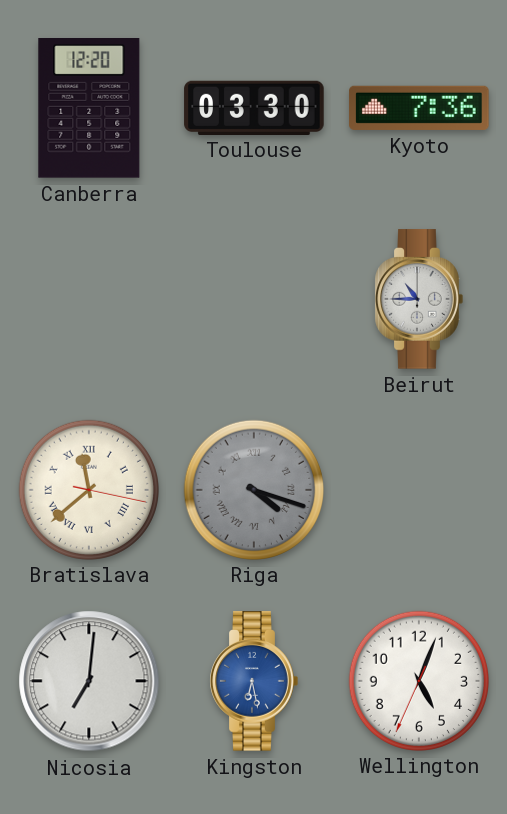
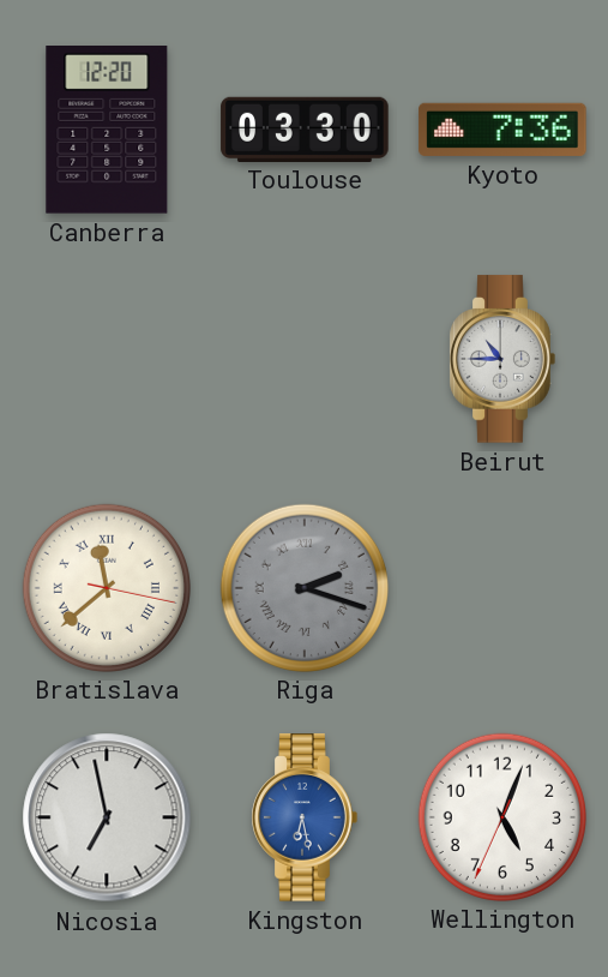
Riga: 4:18 -> 2:18 (303, 587)
Nicosia: 7:01 -> 6:58 (107, 817)
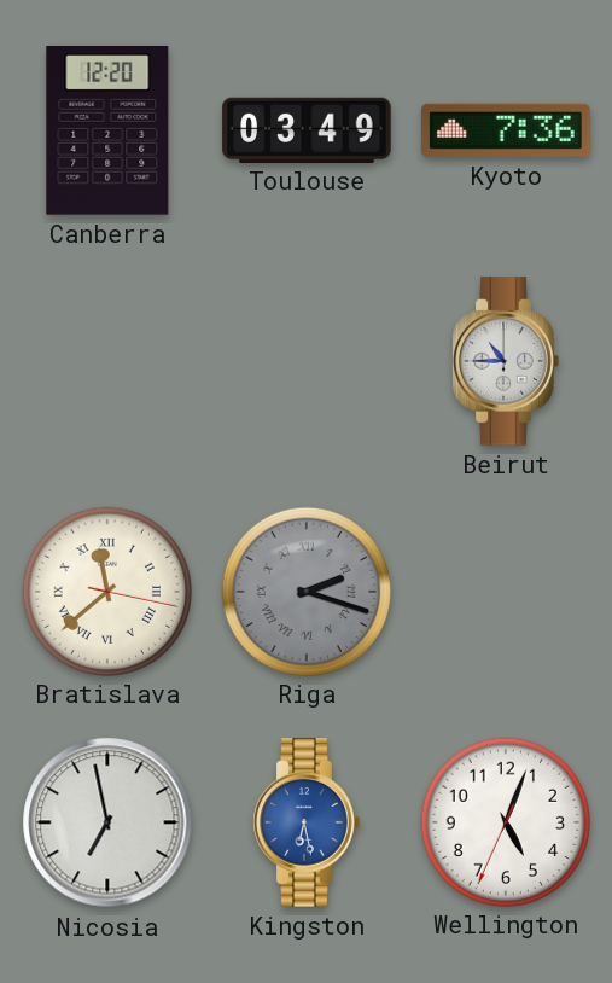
Toulouse: 03:30 -> 03:49 (307, 129)
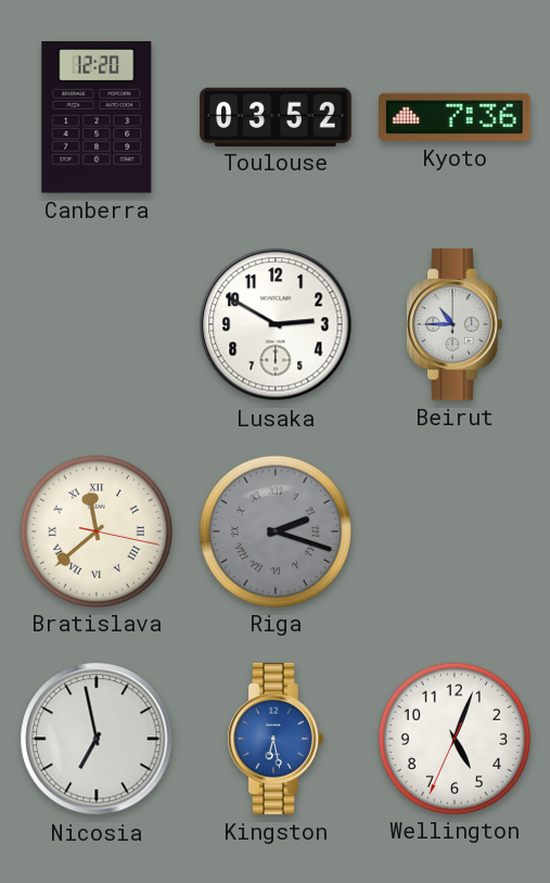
Toulouse: 03:49 -> 03:52 (276, 116)
Lusaka: none -> 2:50 (276, 324)
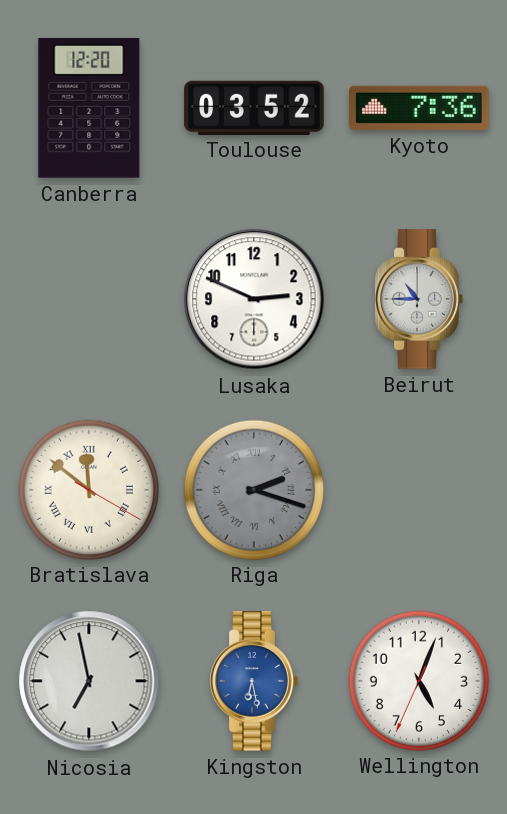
Lusaka: 2:50 -> 2:49 (254, 299)
Bratislava: 11:38 -> 11:51 (88, 489)
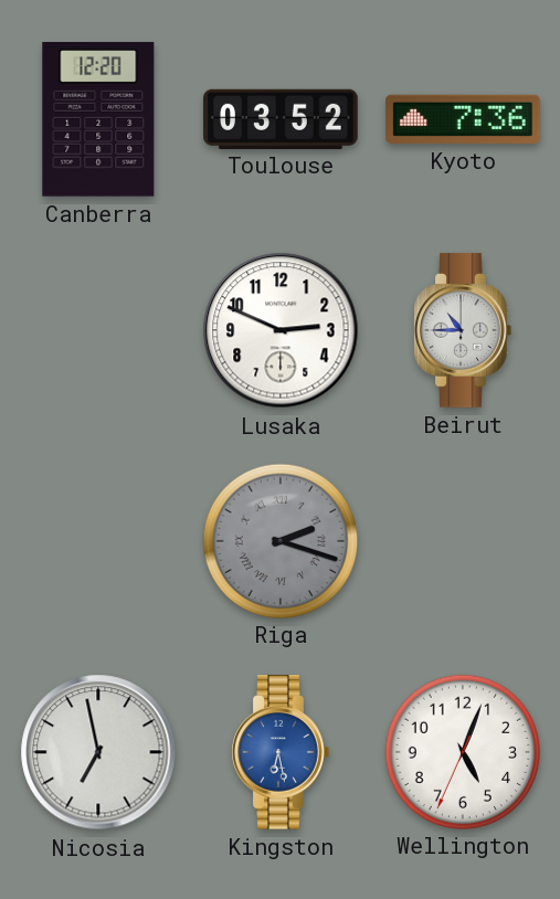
Bratislava: 11:51 -> none (88, 489)
